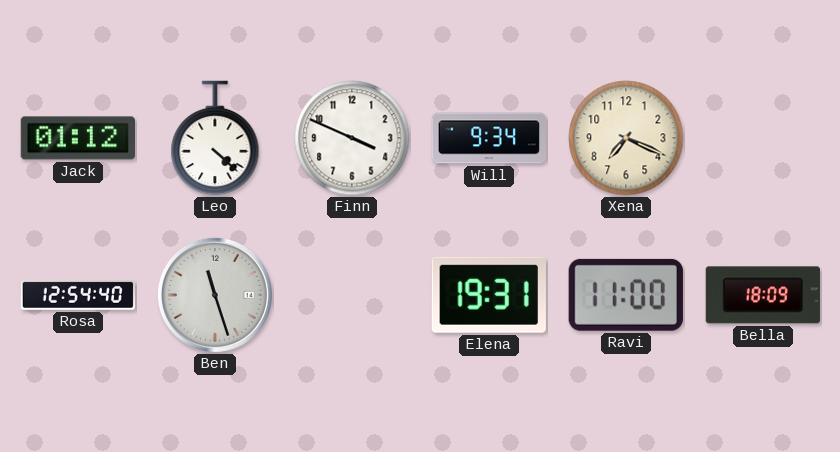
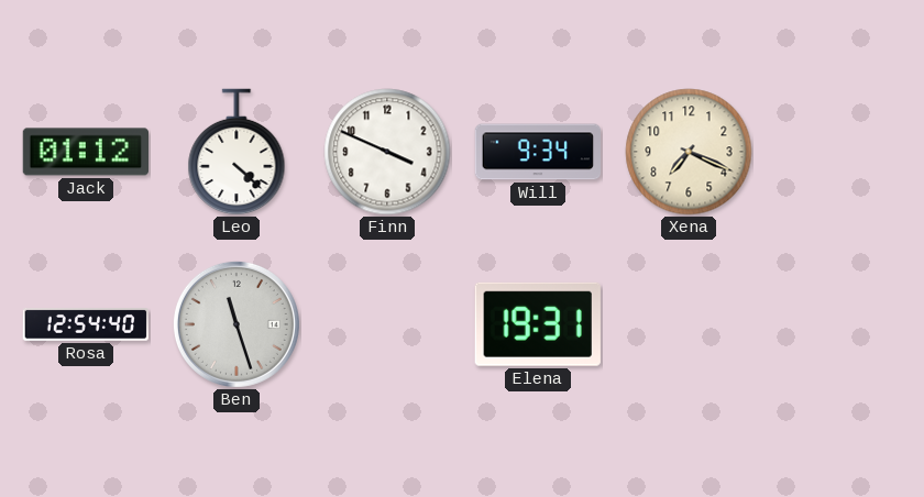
Ravi: 11:00 -> none (626, 295)
Bella: 18:09 -> none (763, 295)
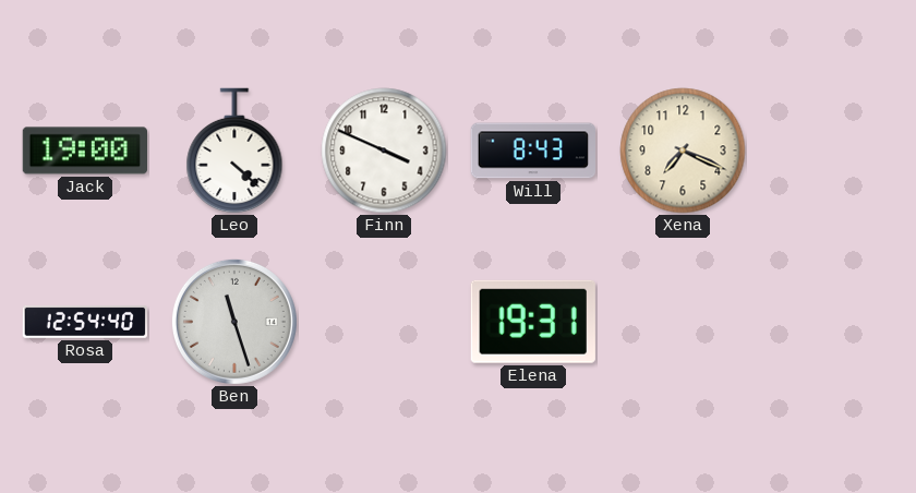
Jack: 01:12 -> 19:00 (84, 151)
Will: 9:34 -> 8:43 (532, 151)
